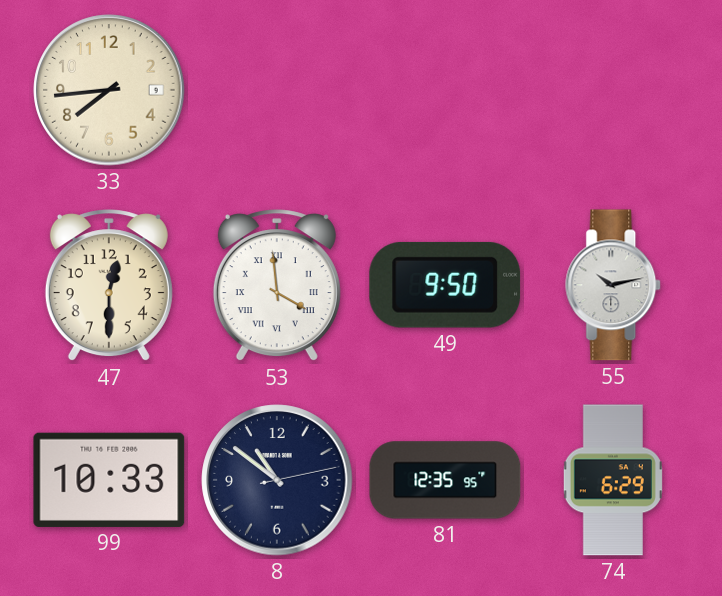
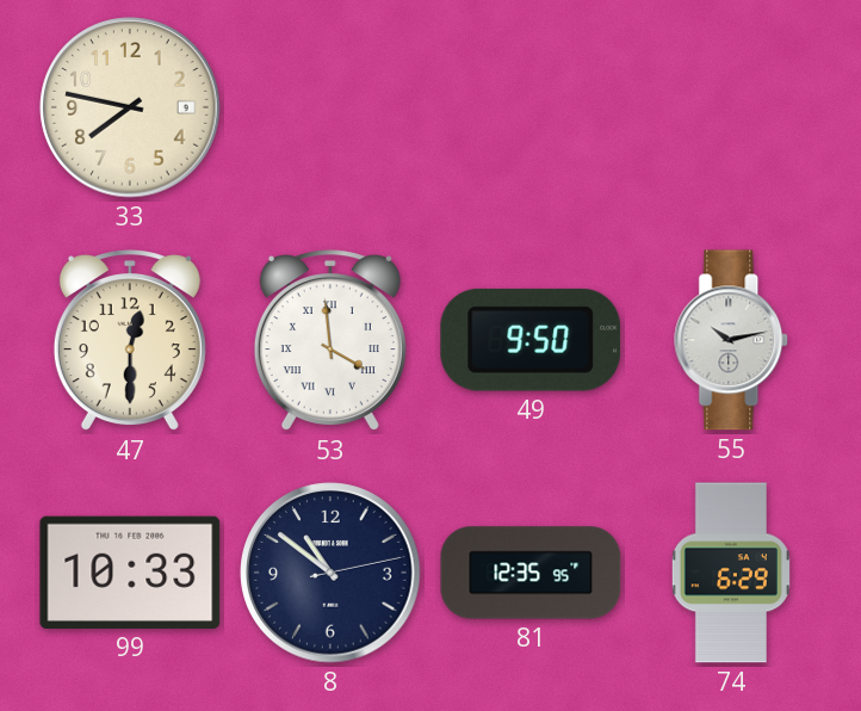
33: 7:44 -> 7:47 (130, 107)
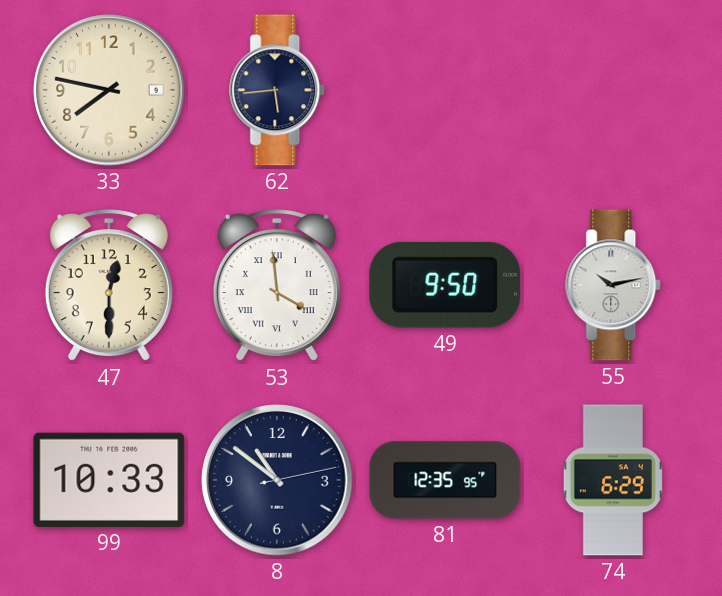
62: none -> 5:44 (278, 90)
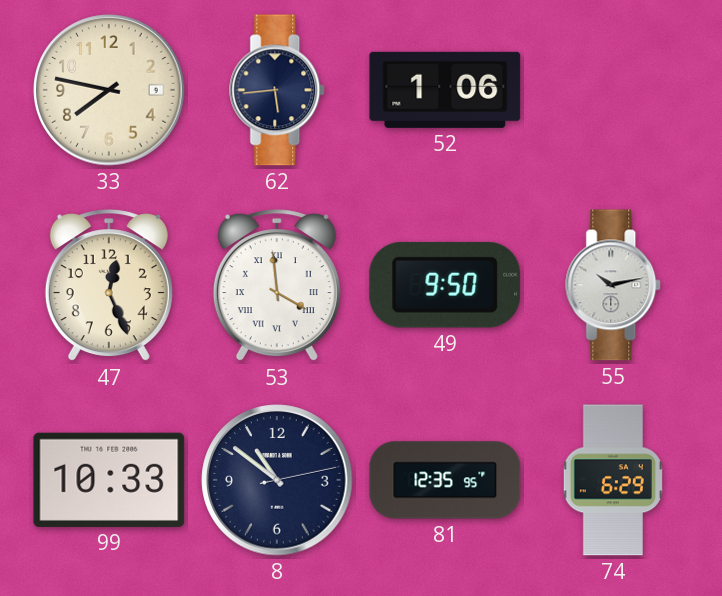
52: none -> 1:06 (445, 90)
47: 12:30 -> 12:26 (109, 286)
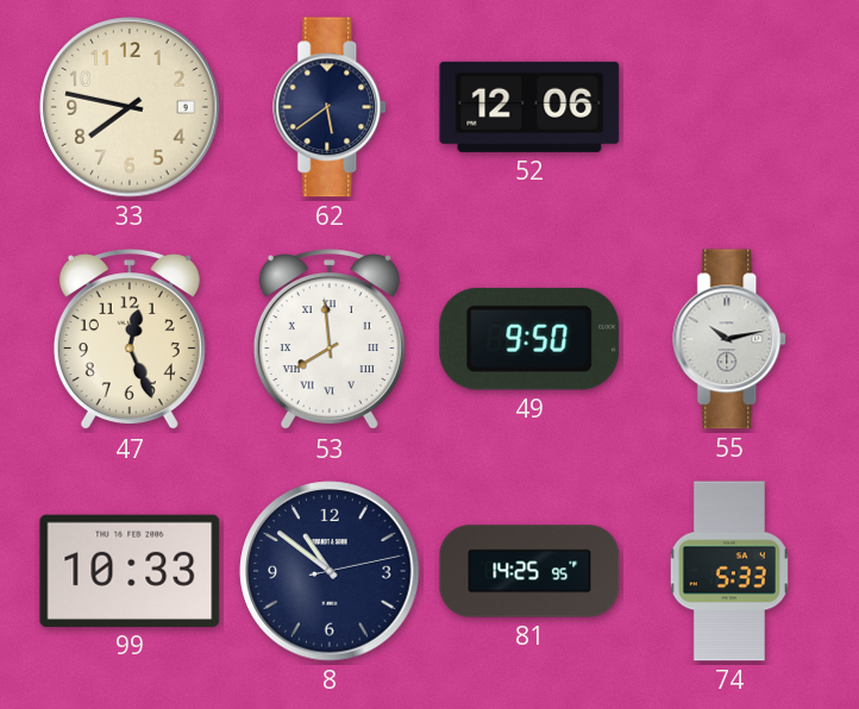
62: 5:44 -> 5:39 (331, 107)
52: 1:06 -> 12:06 (529, 107)
53: 3:59 -> 7:59 (330, 340)
81: 12:35 -> 14:25 (529, 571)
74: 6:29 -> 5:33 (729, 571)
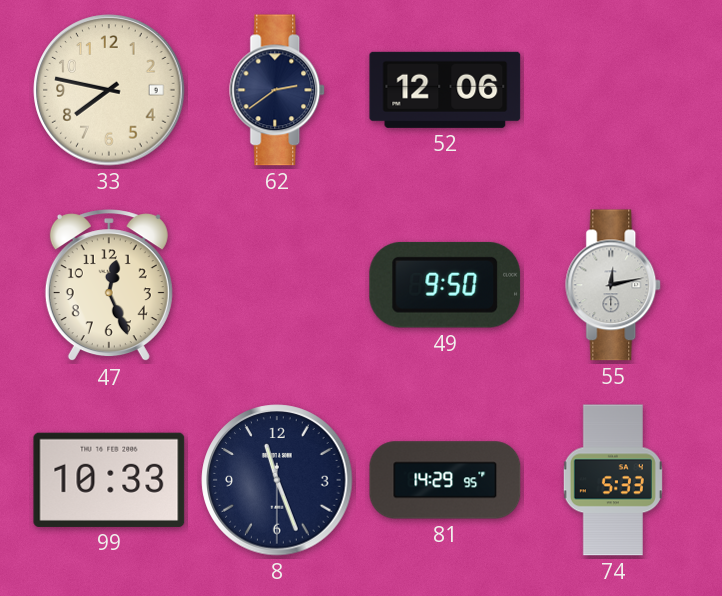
62: 5:39 -> 2:39 (278, 90)
53: 7:59 -> none (330, 340)
55: 10:13 -> 12:13 (614, 285)
8: 10:51 -> 11:26 (277, 480)
81: 14:25 -> 14:29 (445, 480)
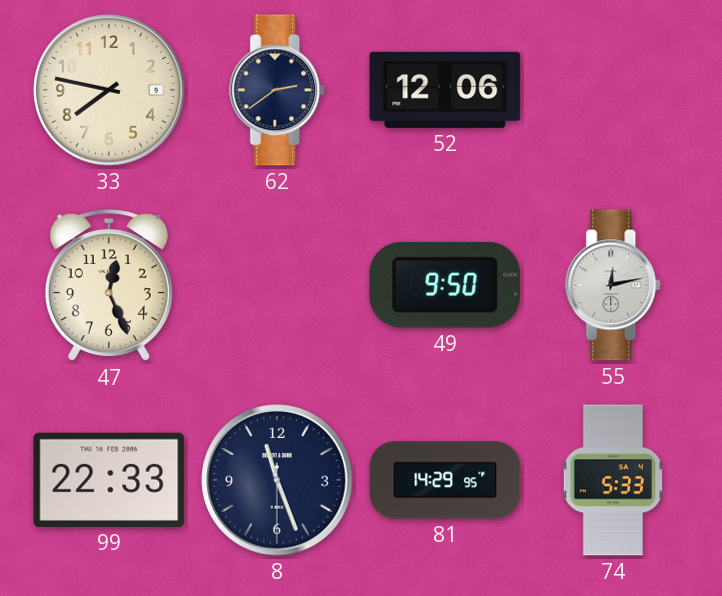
99: 10:33 -> 22:33 (109, 480)
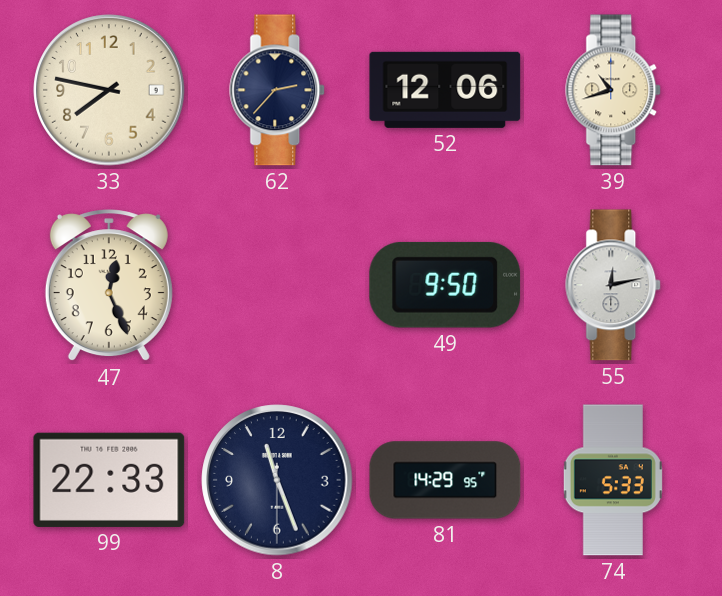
62: 2:39 -> 2:37 (278, 90)
39: none -> 10:42 (614, 90)
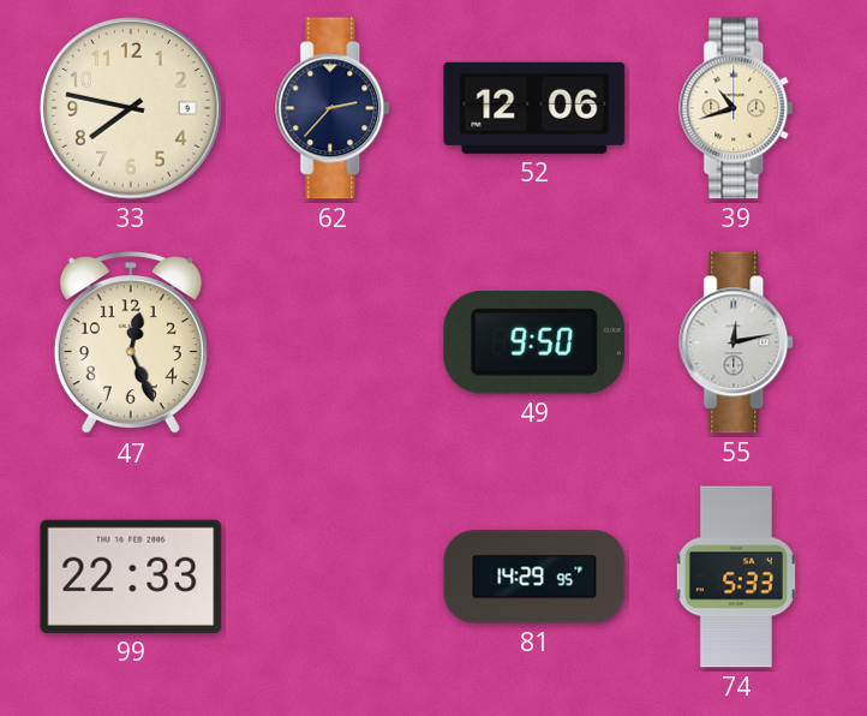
8: 11:26 -> none (277, 480)
